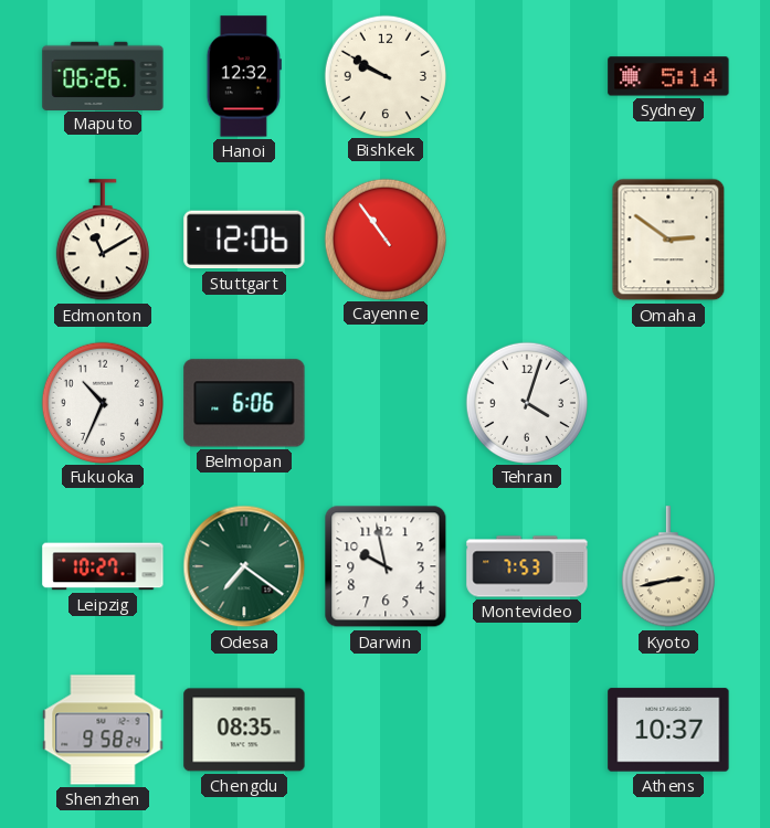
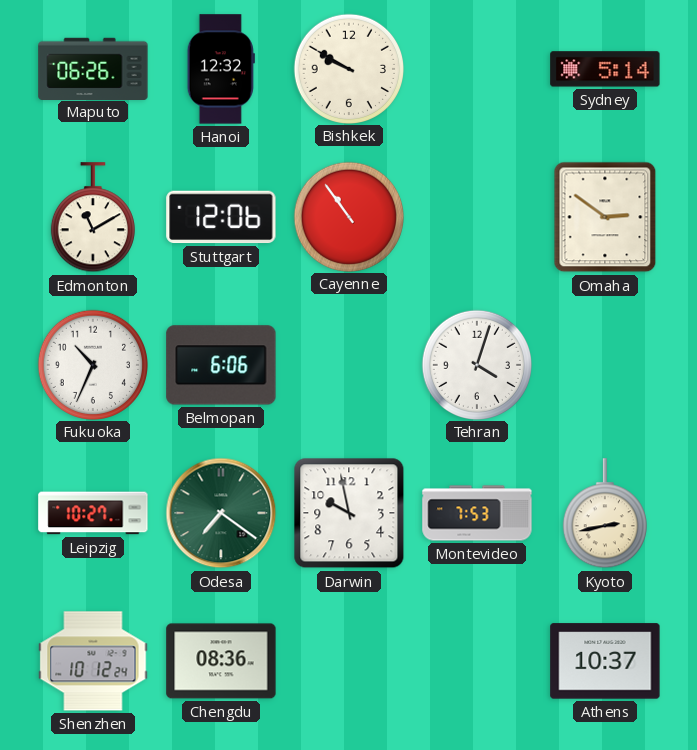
Shenzhen: 9:58 -> 10:12 (93, 661)
Chengdu: 08:35 -> 08:36 (221, 661)
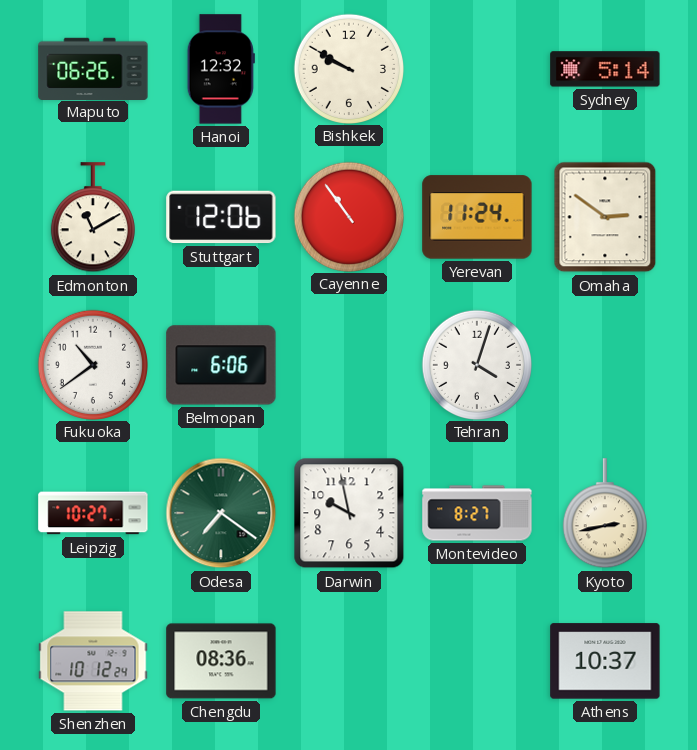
Yerevan: none -> 11:24 (477, 217)
Fukuoka: 10:34 -> 10:39 (92, 364)
Montevideo: 7:53 -> 8:27 (477, 513)
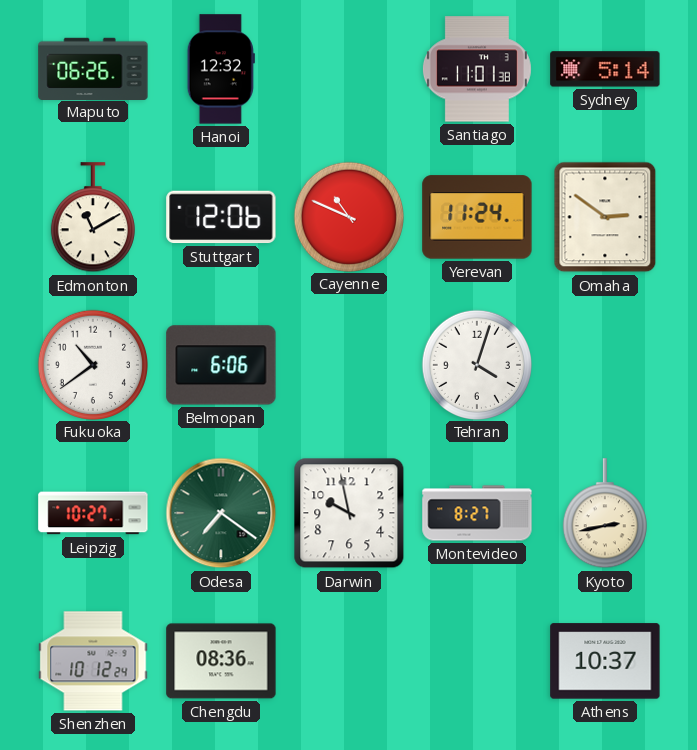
Bishkek: 9:50 -> none (348, 68)
Santiago: none -> 11:01 (477, 69)
Cayenne: 10:54 -> 10:49 (348, 216)
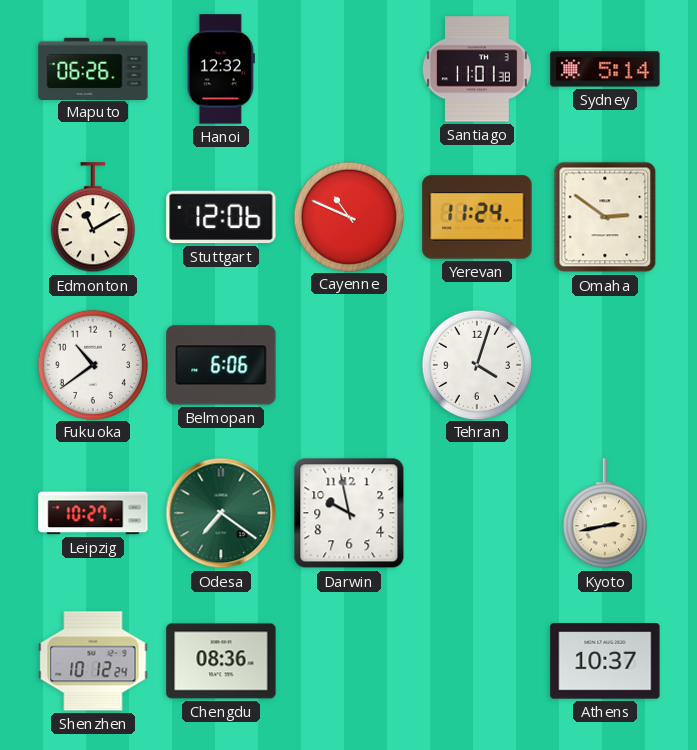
Montevideo: 8:27 -> none (477, 513)
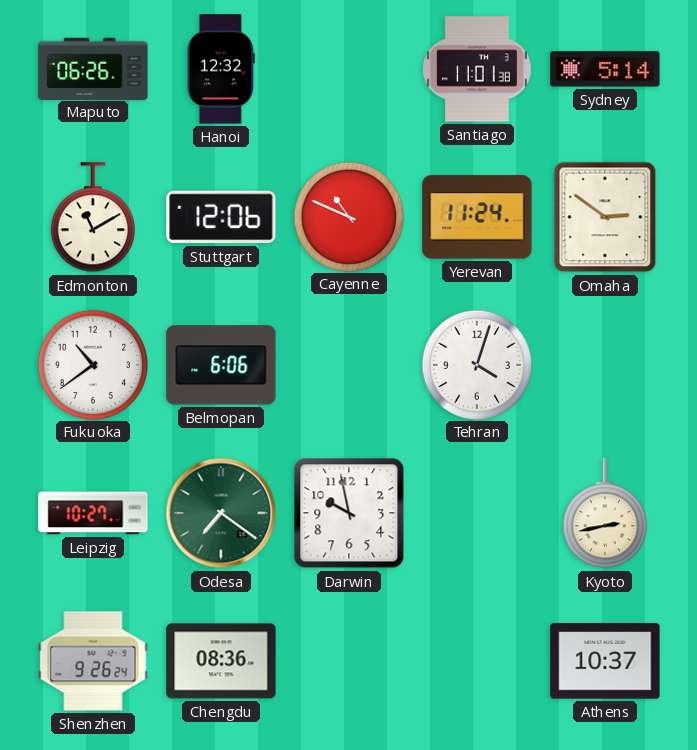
Shenzhen: 10:12 -> 9:26 (93, 661)
